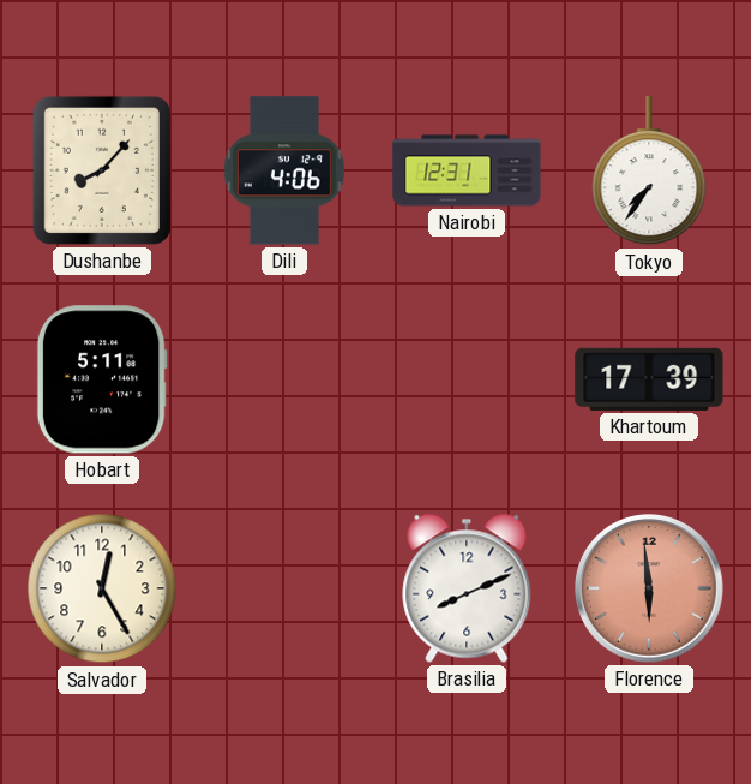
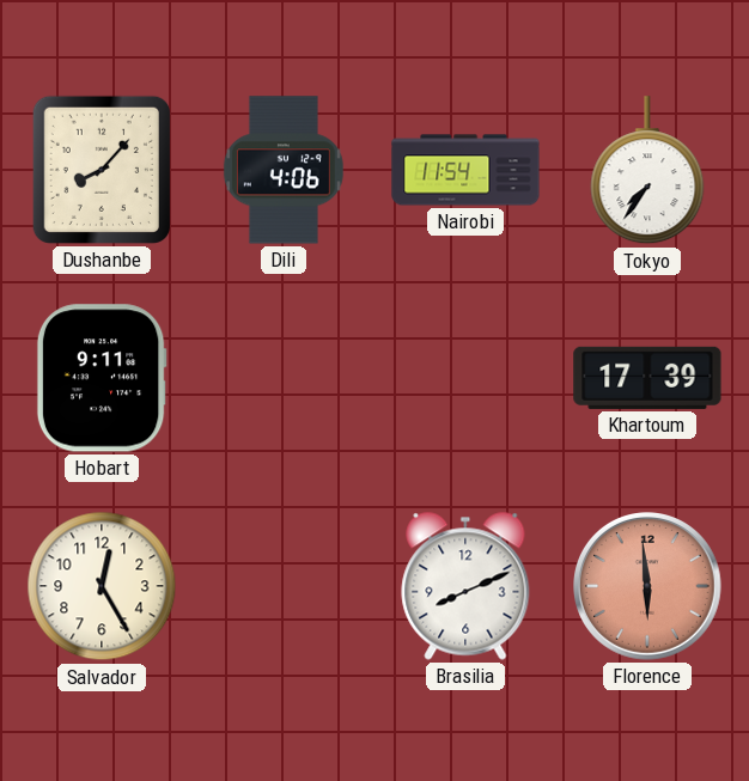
Nairobi: 12:31 -> 11:54 (465, 170)
Hobart: 5:11 -> 9:11 (102, 378)
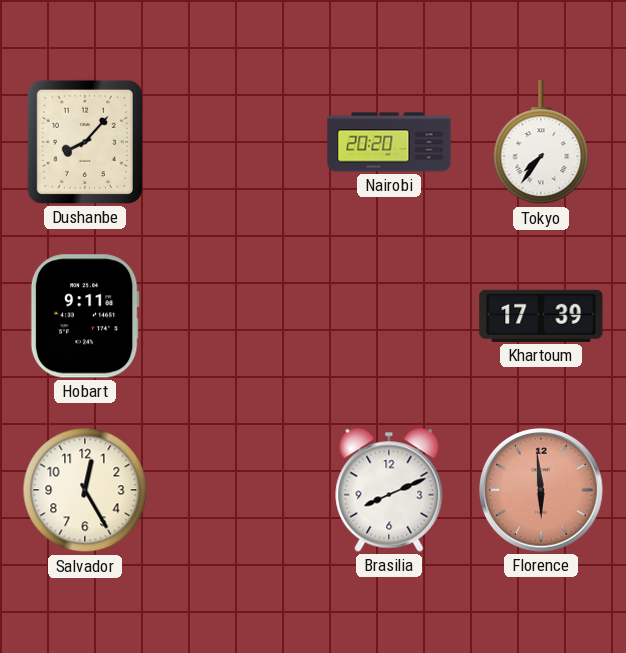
Dili: 4:06 -> none (284, 170)
Nairobi: 11:54 -> 20:20 (389, 142)
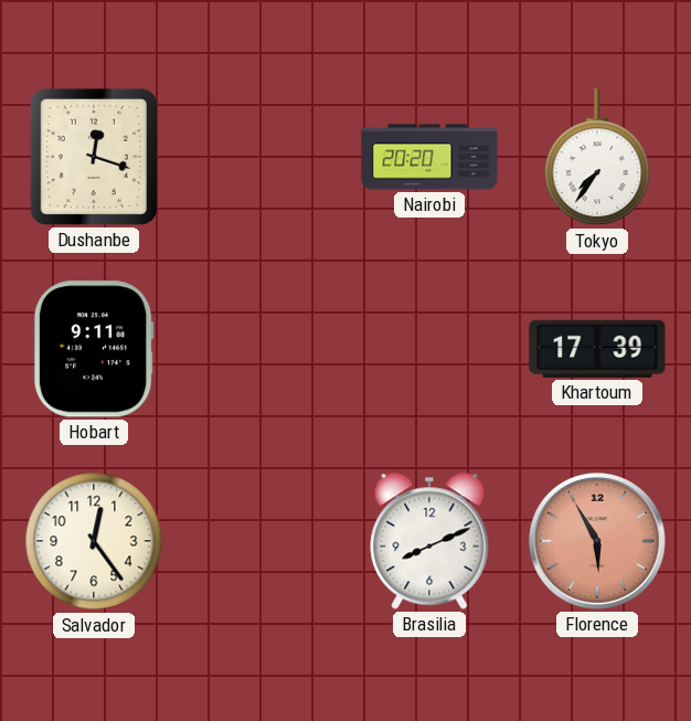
Dushanbe: 8:07 -> 12:18 (94, 157)
Salvador: 12:25 -> 12:24 (94, 541)
Florence: 5:59 -> 5:55 (598, 542)
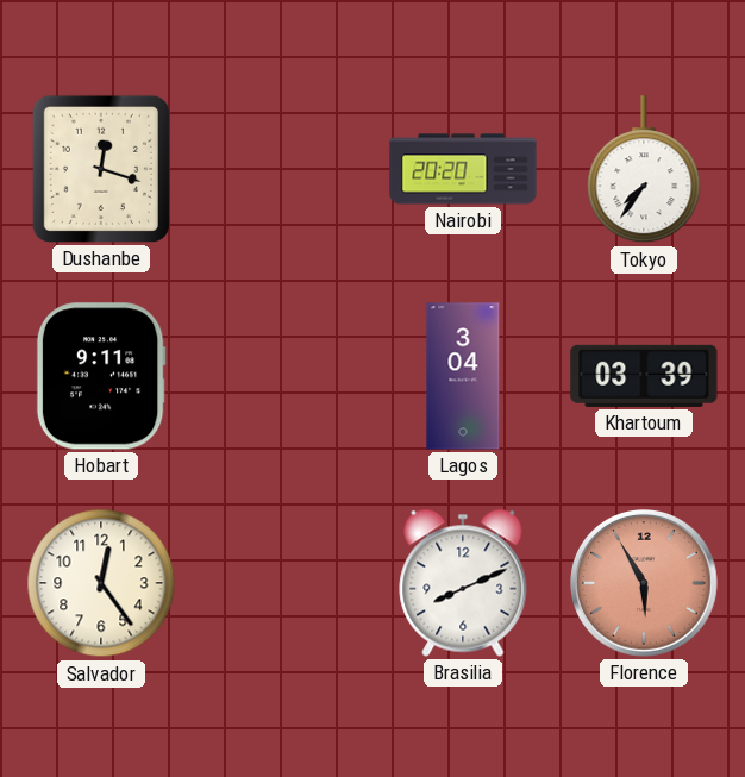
Lagos: none -> 3:04 (463, 376)
Khartoum: 17:39 -> 03:39 (644, 376)
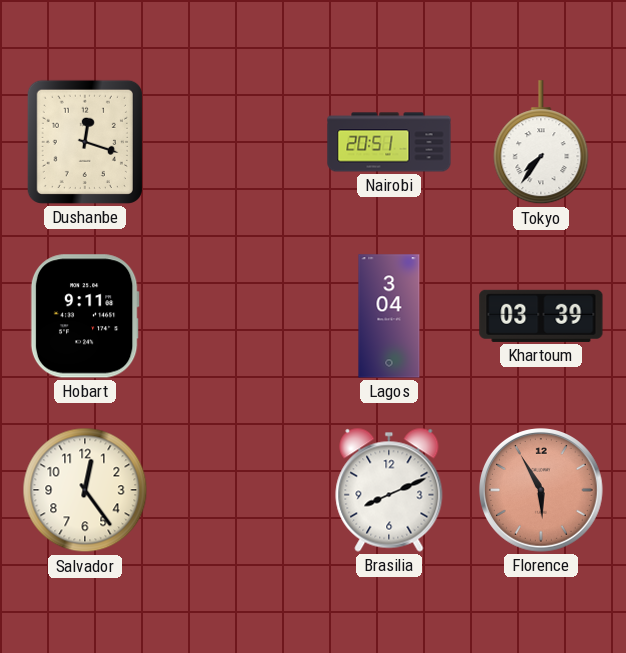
Nairobi: 20:20 -> 20:51 (389, 142)
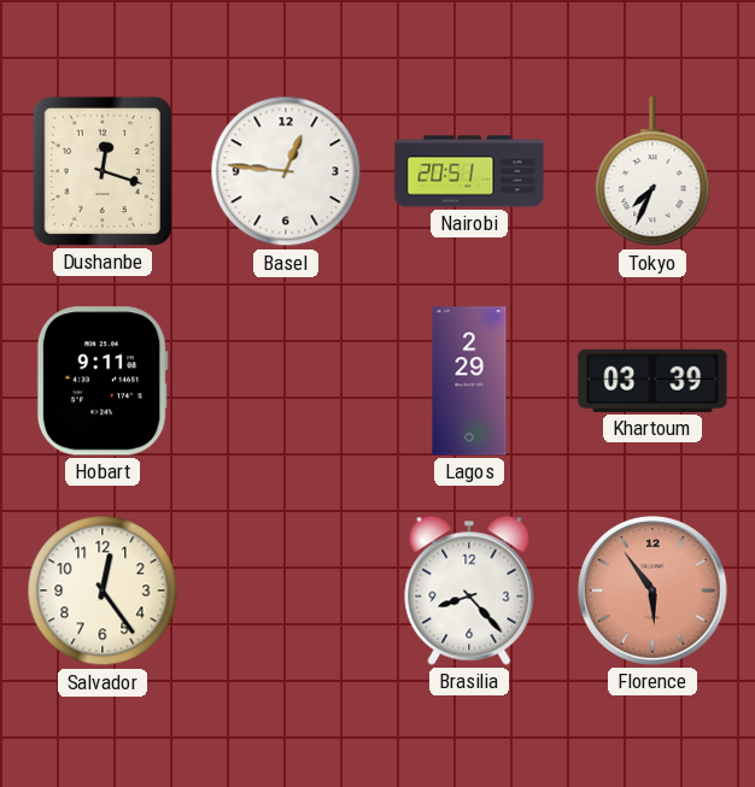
Basel: none -> 12:46 (286, 171)
Tokyo: 7:36 -> 7:34 (652, 172)
Lagos: 3:04 -> 2:29 (469, 381)
Brasilia: 8:11 -> 8:23 (469, 591)
Florence: 5:55 -> 5:54 (654, 592)
